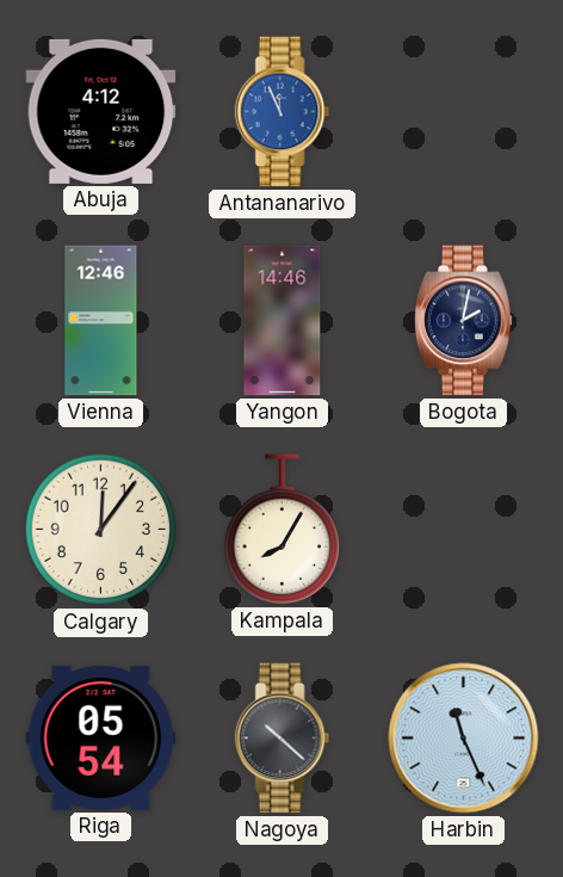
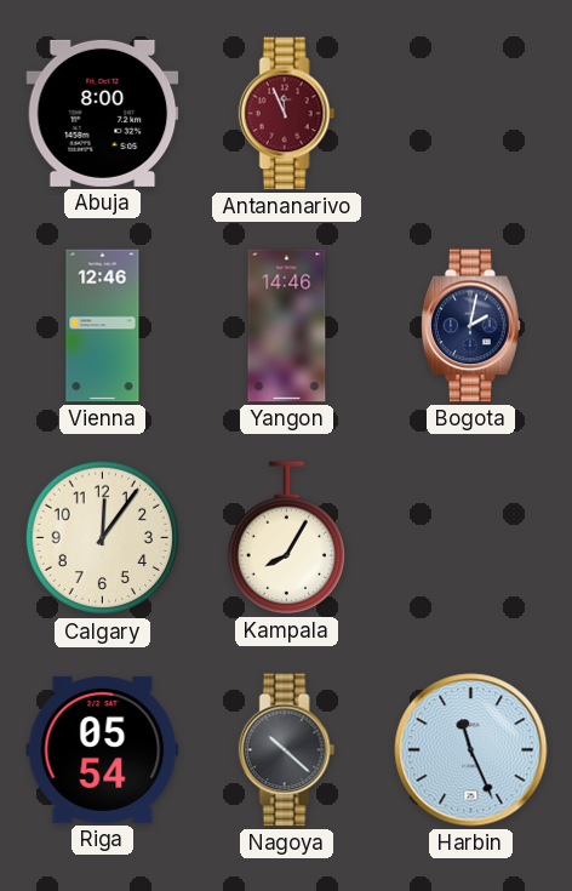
Abuja: 4:12 -> 8:00 (103, 113)
Antananarivo dial: blue -> burgundy (287, 114)
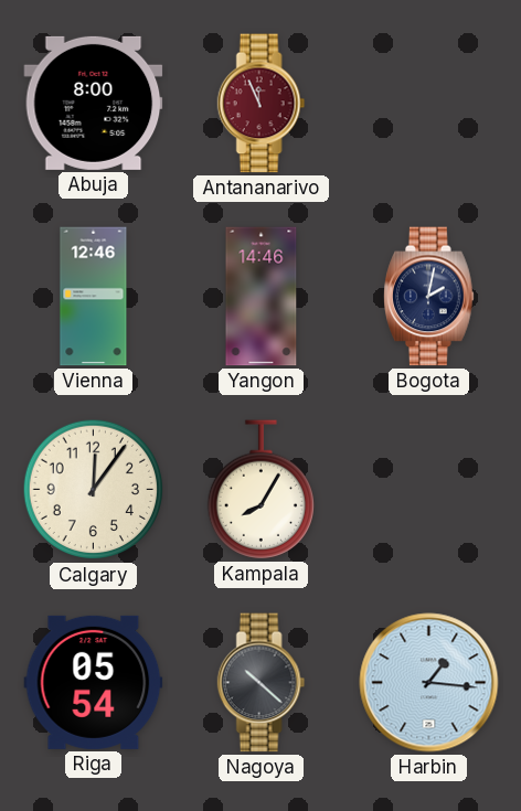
Harbin: 11:26 -> 1:16 (429, 683)
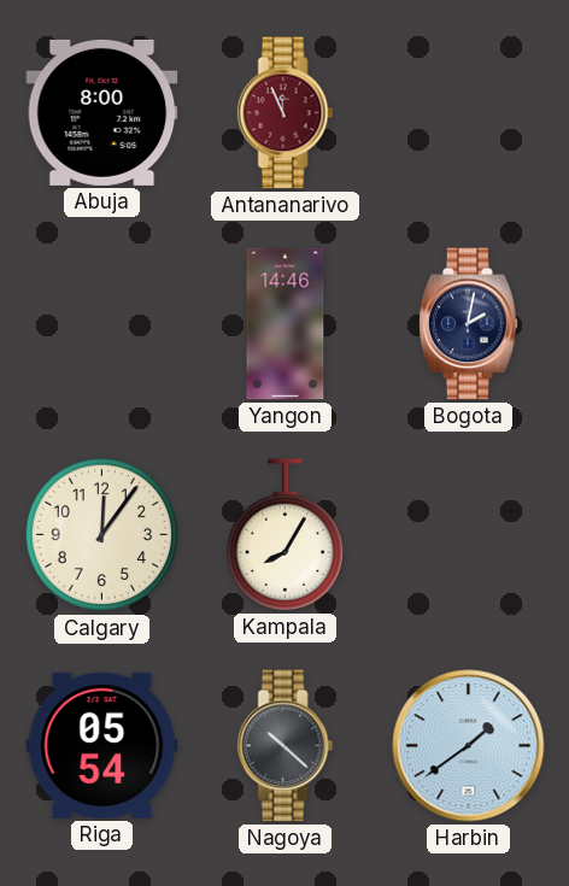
Vienna: 12:46 -> none (94, 297)
Harbin: 1:16 -> 1:39 (469, 746)
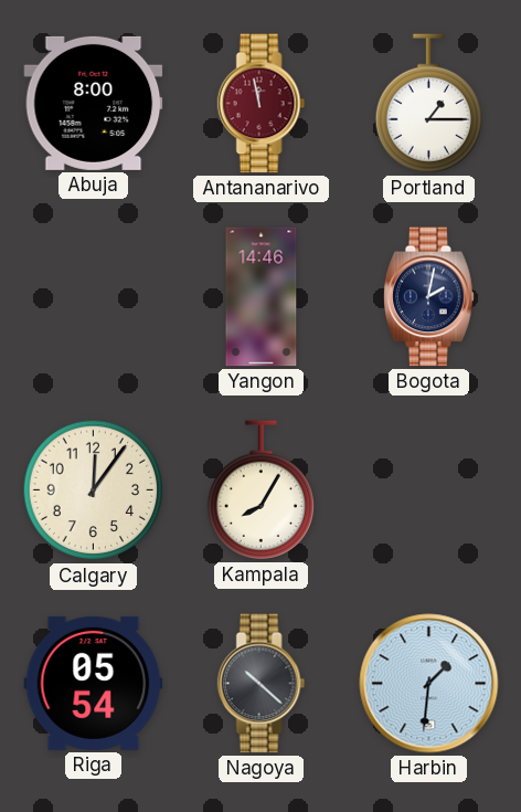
Antananarivo: 11:56 -> 11:58 (262, 104)
Portland: none -> 1:15 (428, 104)
Harbin: 1:39 -> 1:31 (429, 684)
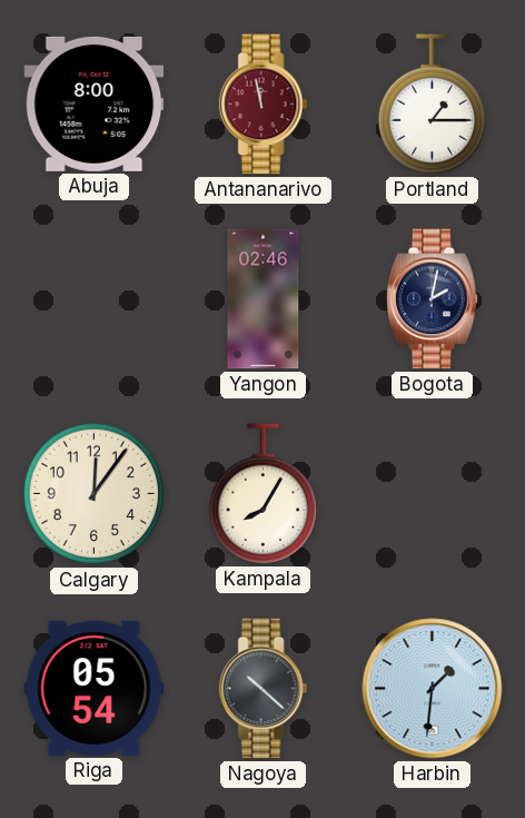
Yangon: 14:46 -> 02:46 (264, 299)
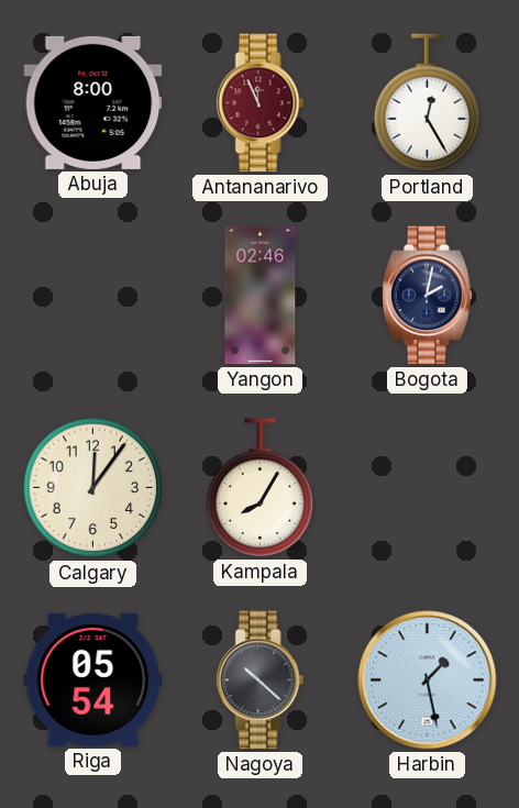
Antananarivo: 11:58 -> 11:56 (261, 103)
Portland: 1:15 -> 12:25 (427, 103)
Harbin: 1:31 -> 1:28 (428, 680)
